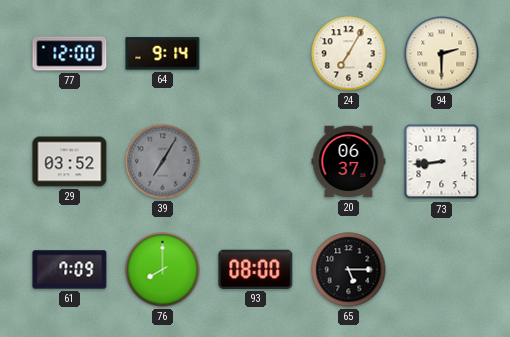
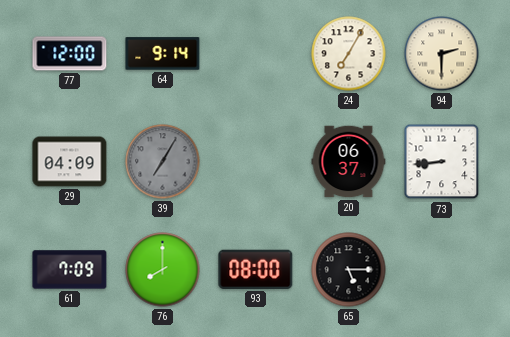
29: 03:52 -> 04:09 (70, 162)
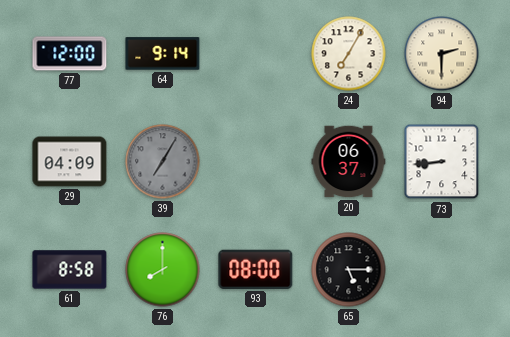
61: 7:09 -> 8:58 (70, 270)
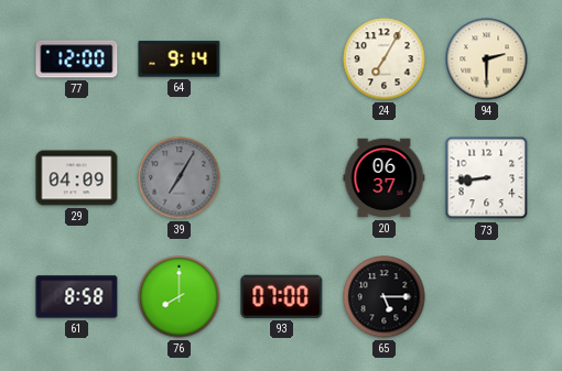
93: 08:00 -> 07:00 (282, 296)
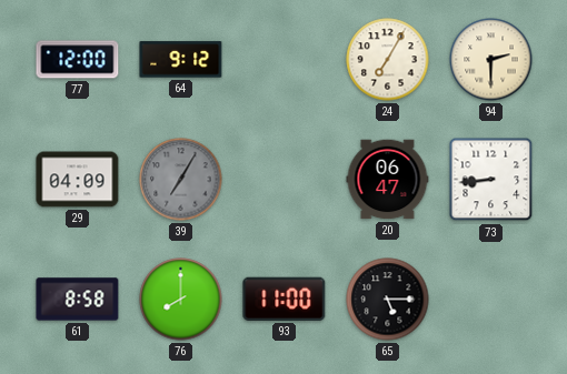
64: 9:14 -> 9:12 (181, 60)
20: 06:37 -> 06:47 (388, 180)
93: 07:00 -> 11:00 (285, 299)
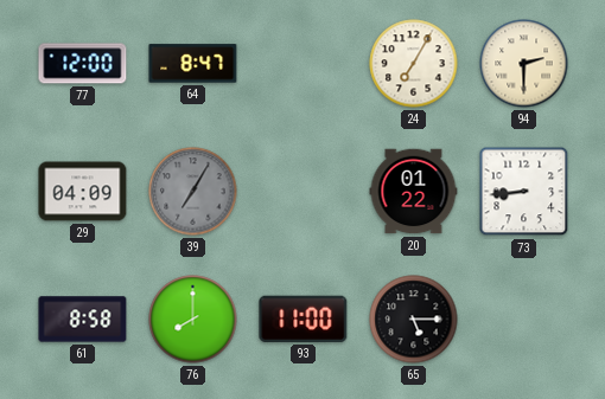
64: 9:12 -> 8:47 (193, 64)
20: 06:47 -> 01:22 (414, 192)
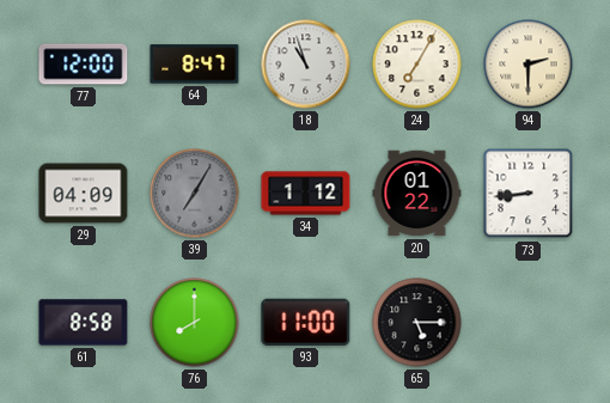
18: none -> 10:57 (306, 65)
34: none -> 1:12 (306, 194)
